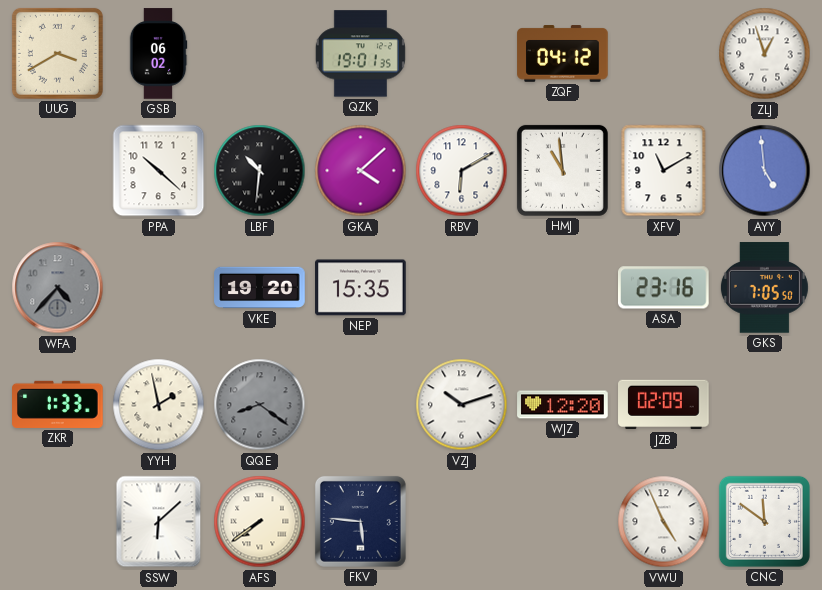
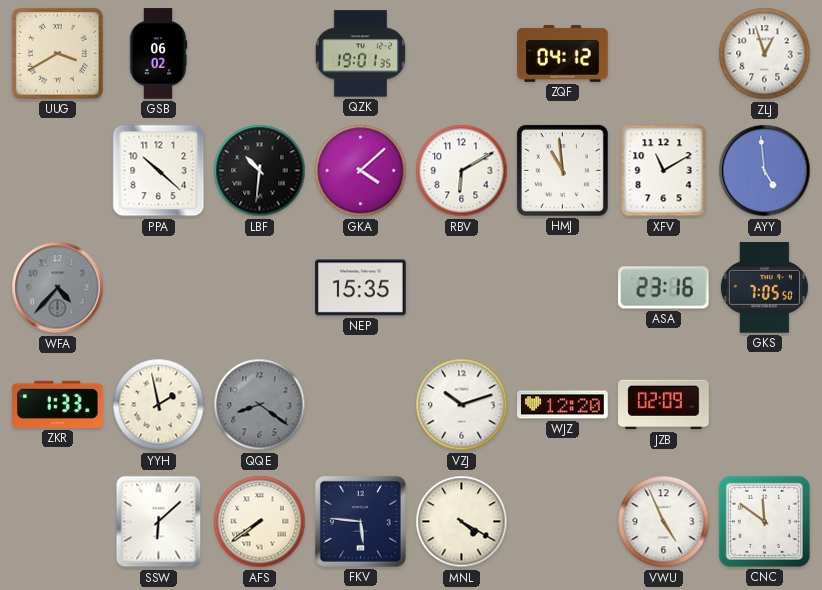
VKE: 19:20 -> none (260, 288)
MNL: none -> 4:20 (462, 522)
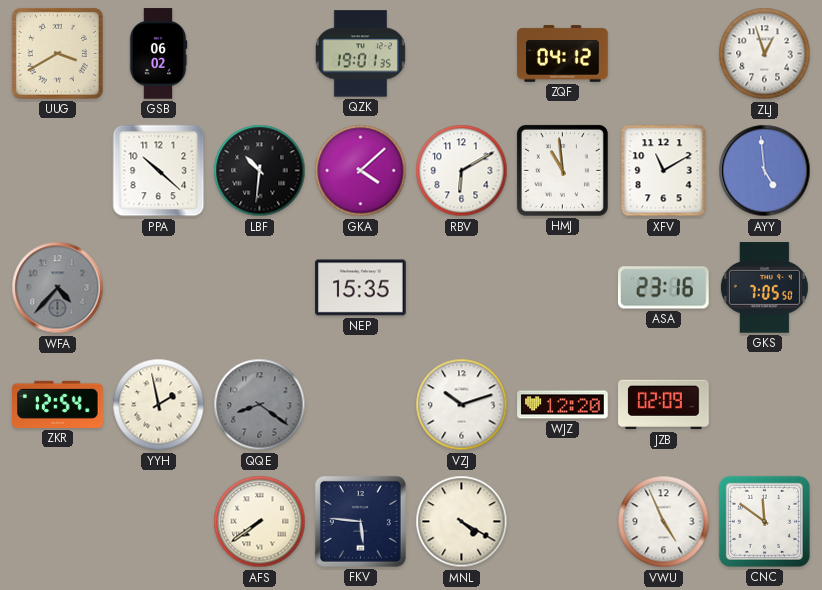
ZKR: 1:33 -> 12:54 (58, 404)
SSW: 6:08 -> none (159, 522)
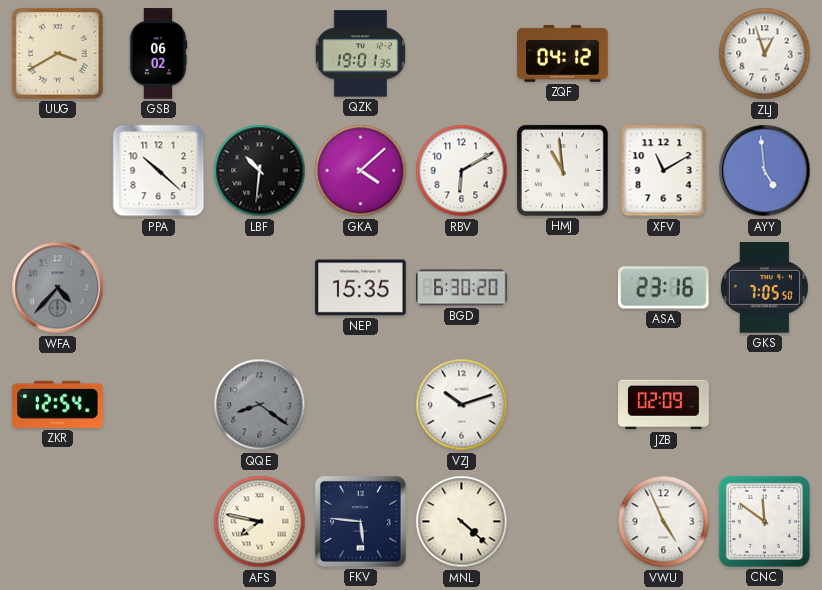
BGD: none -> 6:30 (462, 288)
YYH: 1:58 -> none (159, 405)
WJZ: 12:20 -> none (563, 405)
AFS: 7:39 -> 7:47 (260, 522)
MNL: 4:20 -> 4:22 (462, 522)
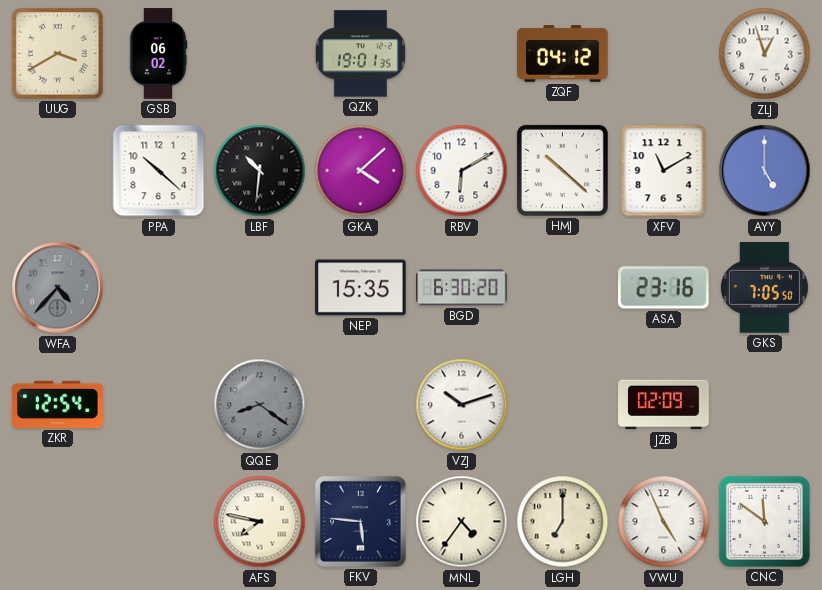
HMJ: 10:59 -> 10:22 (562, 170)
AYY: 4:59 -> 5:00 (765, 171)
MNL: 4:22 -> 4:36 (462, 522)
LGH: none -> 7:00 (563, 522)
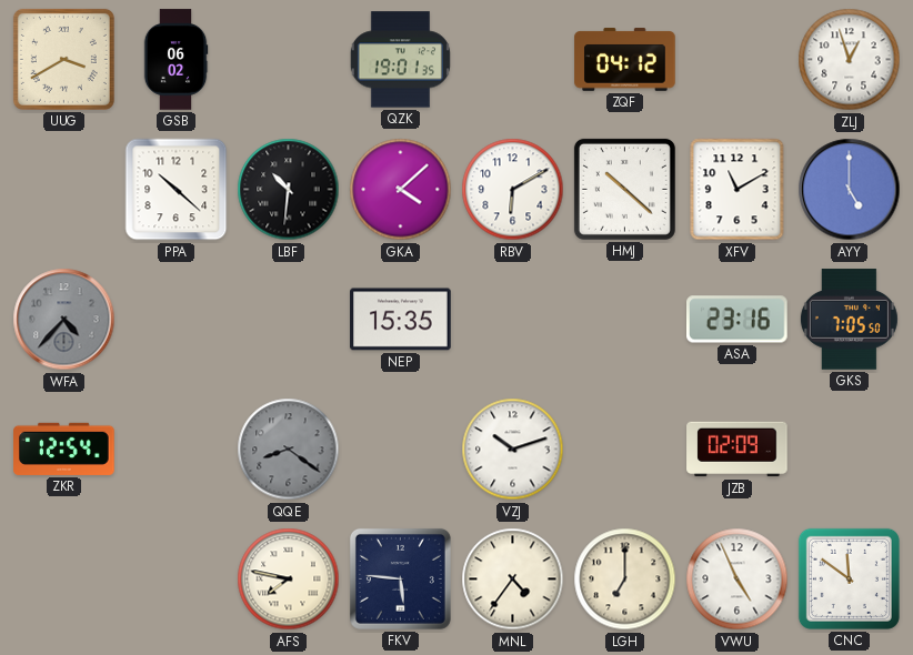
BGD: 6:30 -> none (462, 288)
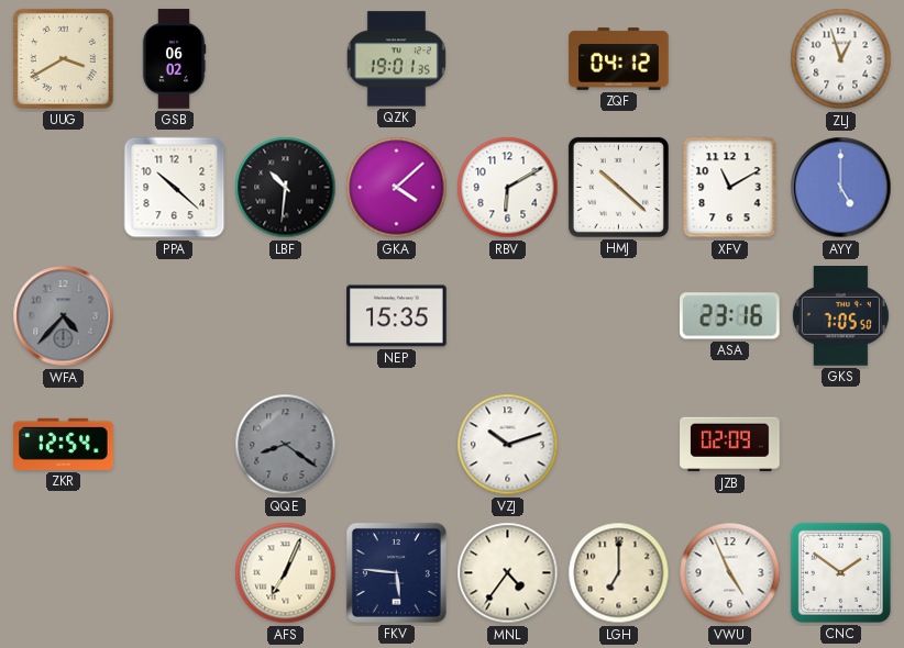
AFS: 7:47 -> 7:04 (286, 573)
CNC: 11:51 -> 1:51 (840, 572)
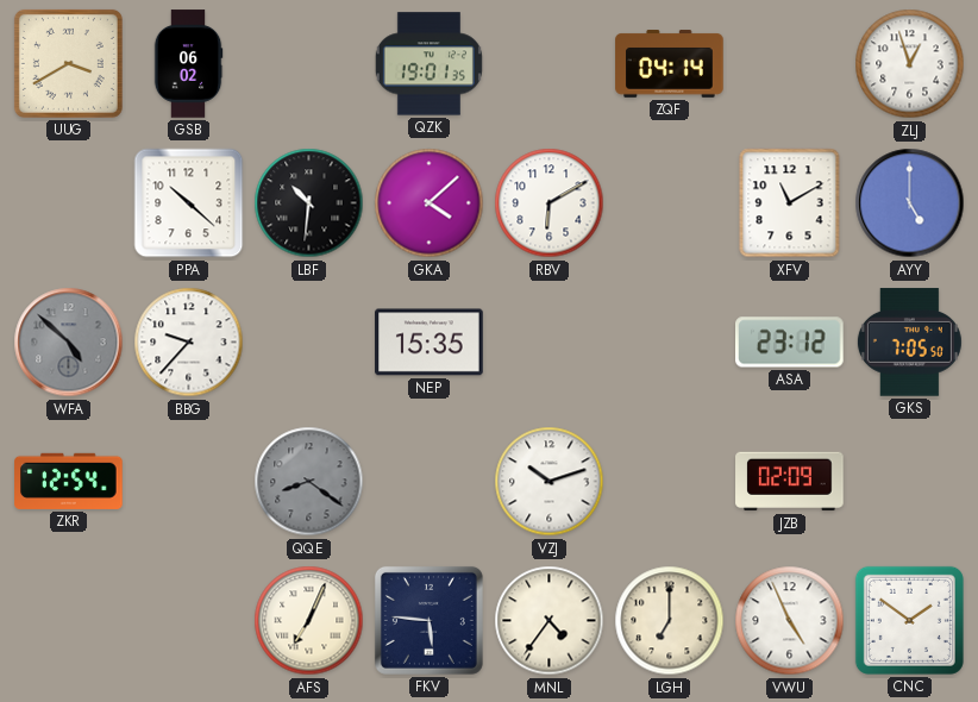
ZQF: 04:12 -> 04:14 (670, 64)
HMJ: 10:22 -> none (618, 187)
WFA: 4:37 -> 4:52 (69, 343)
BBG: none -> 9:37 (189, 343)
ASA: 23:16 -> 23:12 (790, 343)
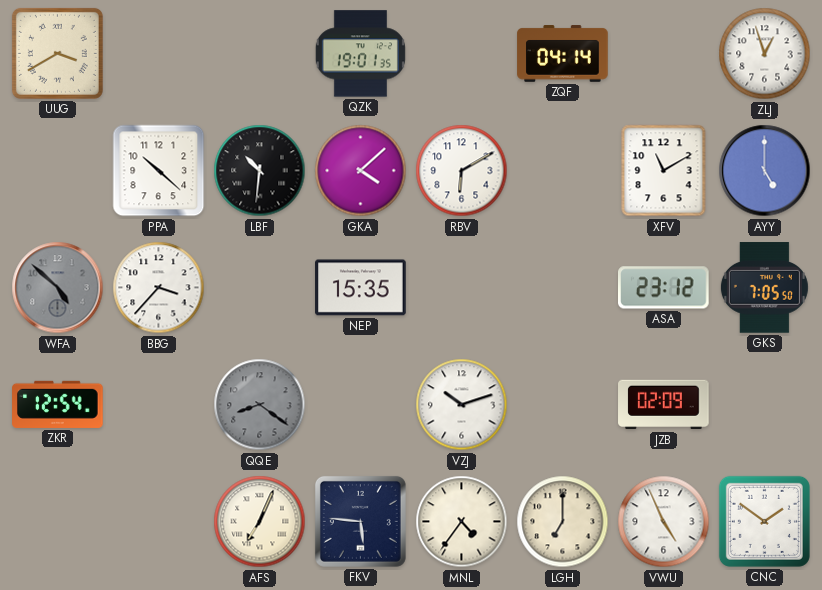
GSB: 06:02 -> none (188, 64)
BBG: 9:37 -> 3:37 (159, 288)
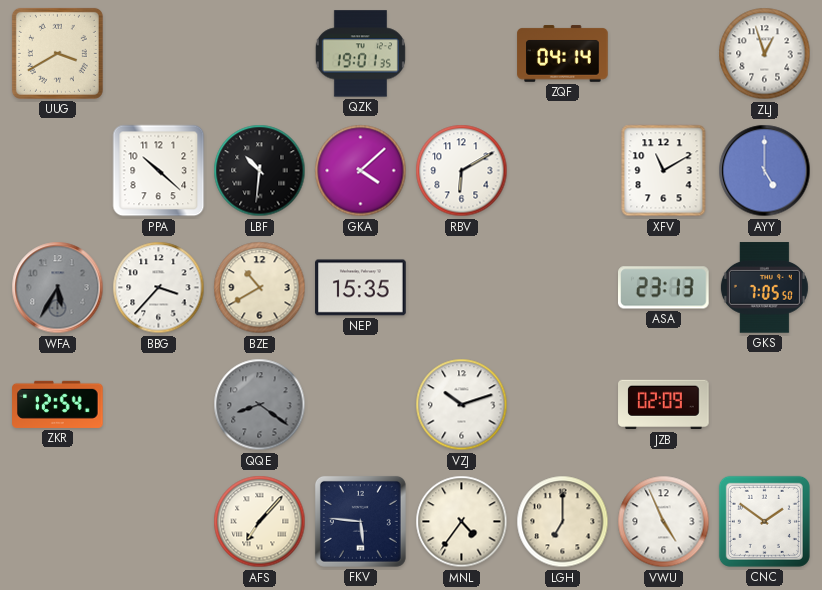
WFA: 4:52 -> 5:35 (58, 288)
BZE: none -> 10:40 (260, 288)
ASA: 23:12 -> 23:13 (664, 288)
AFS: 7:04 -> 7:07 (260, 522)
